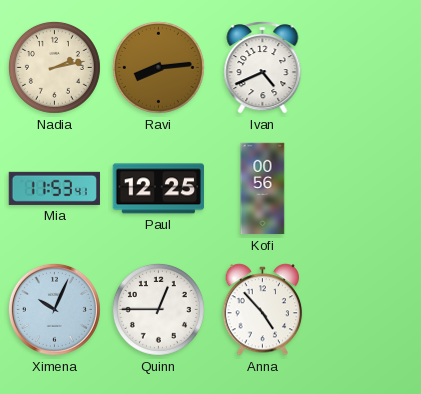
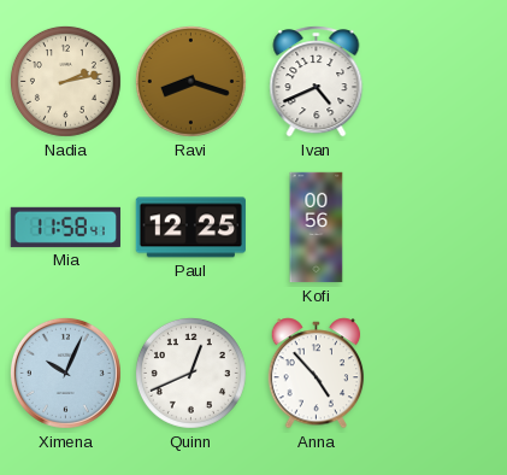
Ravi: 8:14 -> 8:18 (190, 81)
Mia: 11:53 -> 11:58 (65, 227)
Quinn: 12:45 -> 12:41 (190, 373)
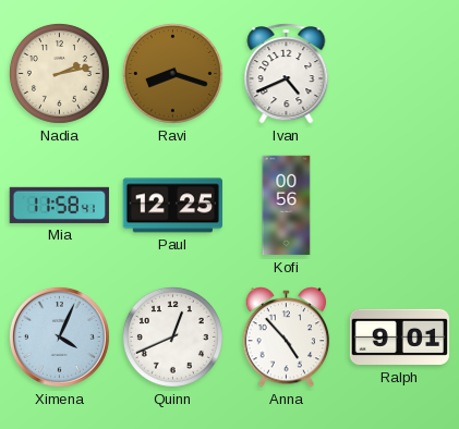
Ximena: 10:04 -> 4:04 (59, 336)
Ralph: none -> 9:01 (400, 338)
